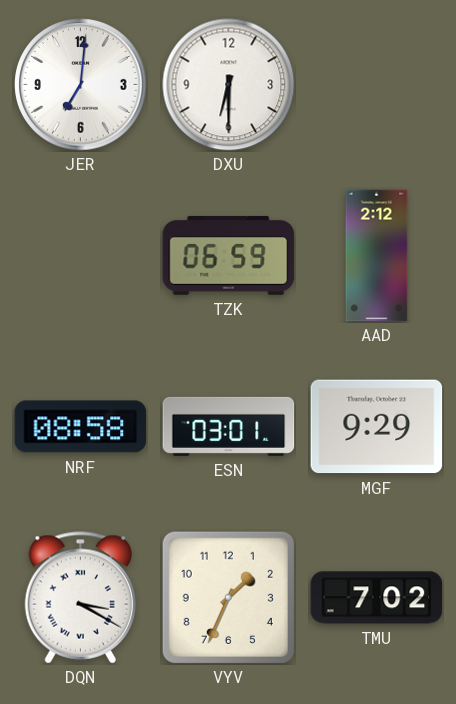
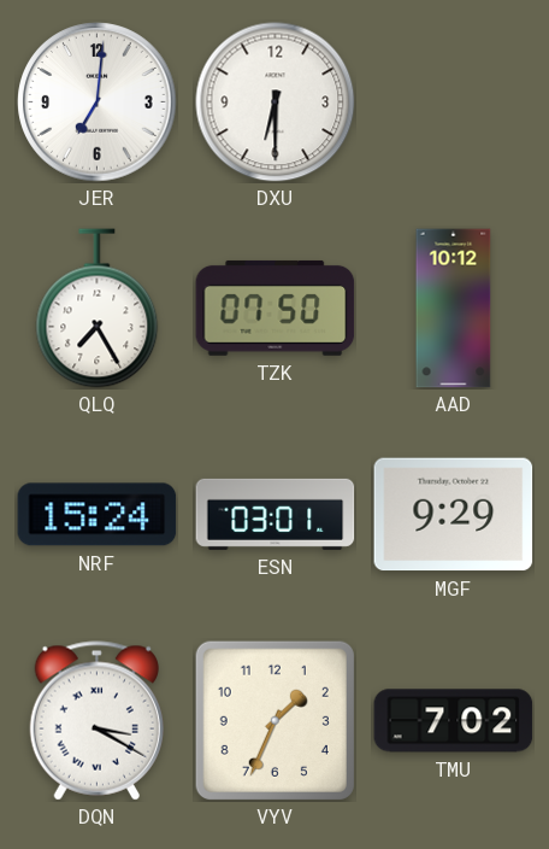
QLQ: none -> 7:25 (98, 309)
TZK: 06:59 -> 07:50 (276, 308)
AAD: 2:12 -> 10:12 (454, 309)
NRF: 08:58 -> 15:24 (98, 515)
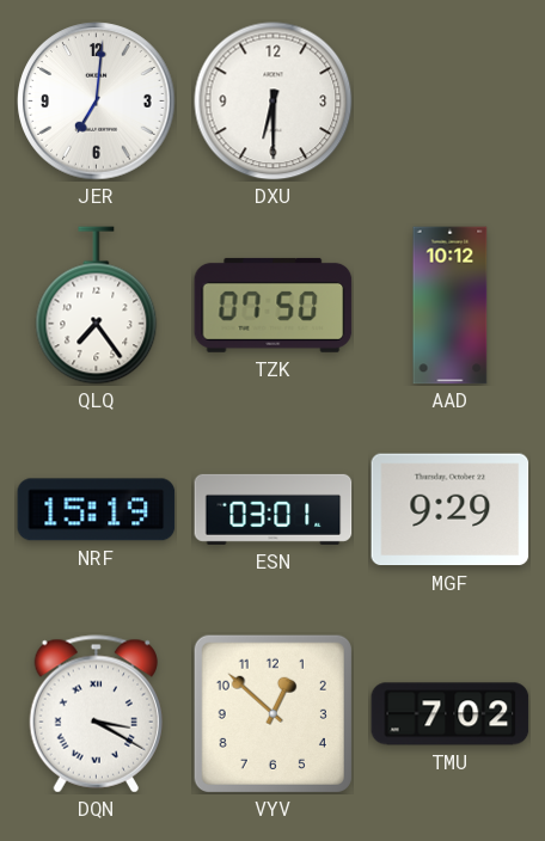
QLQ: 7:25 -> 7:24 (97, 306)
NRF: 15:24 -> 15:19 (97, 510)
VYV: 1:34 -> 12:52 (272, 713)
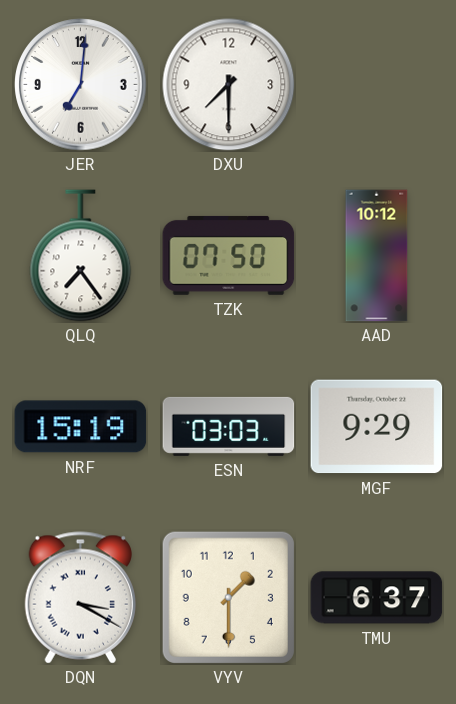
DXU: 6:30 -> 7:30 (229, 85)
ESN: 03:01 -> 03:03 (229, 426)
VYV: 12:52 -> 1:30 (228, 597)
TMU: 7:02 -> 6:37 (377, 598)
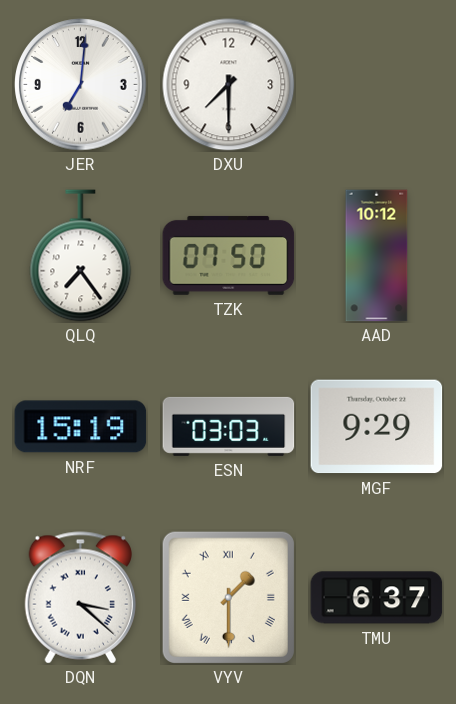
DQN: 3:20 -> 3:22 (80, 598)
VYV numerals: Arabic -> Roman (228, 597)
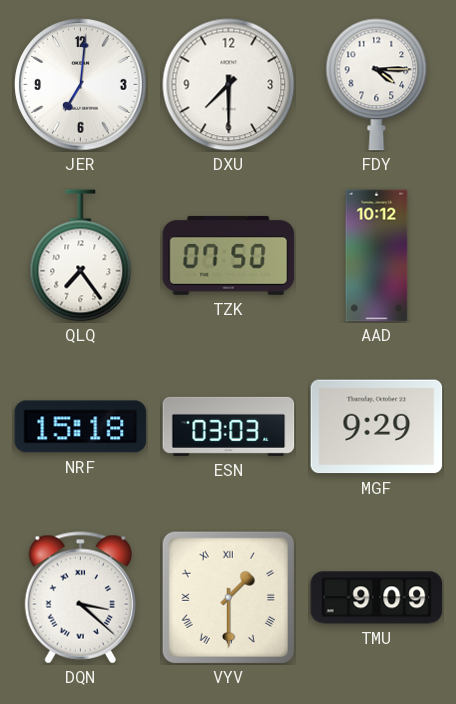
FDY: none -> 4:15 (377, 85)
NRF: 15:19 -> 15:18 (81, 427)
TMU: 6:37 -> 9:09 (377, 598)
